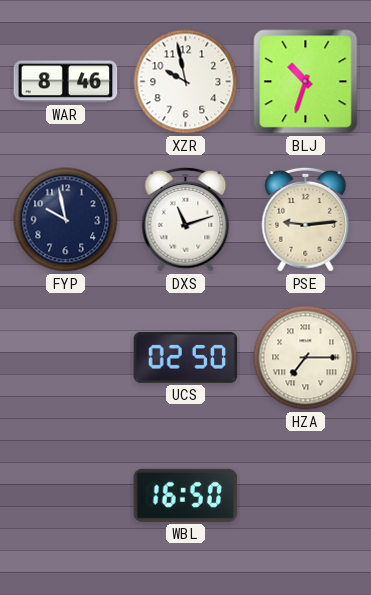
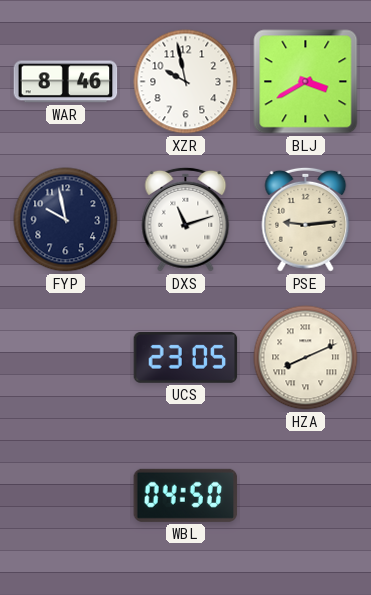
BLJ: 10:33 -> 3:40 (306, 82)
UCS: 02:50 -> 23:05 (186, 357)
HZA: 7:15 -> 8:11 (306, 358)
WBL: 16:50 -> 04:50 (186, 495)
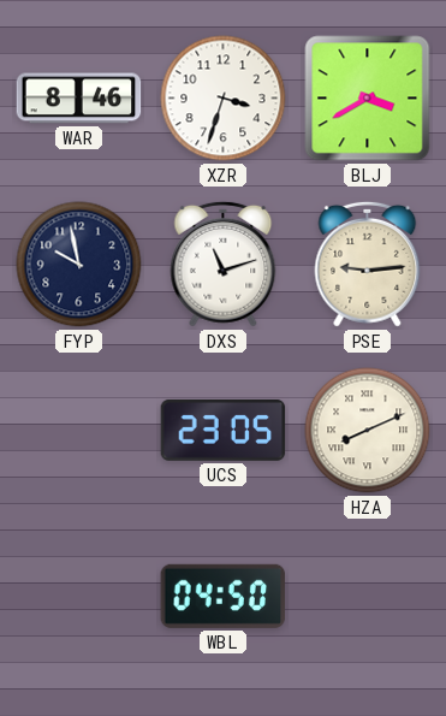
XZR: 9:58 -> 3:33 (224, 99)
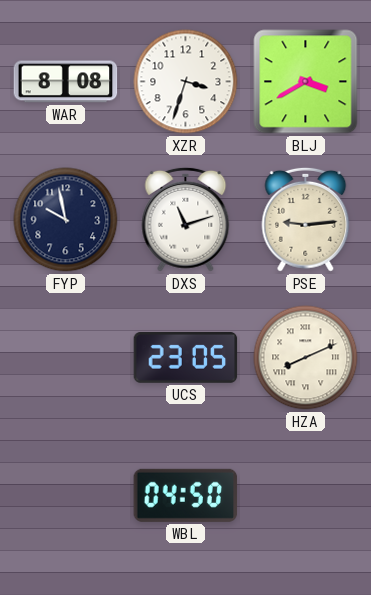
WAR: 8:46 -> 8:08 (66, 82)
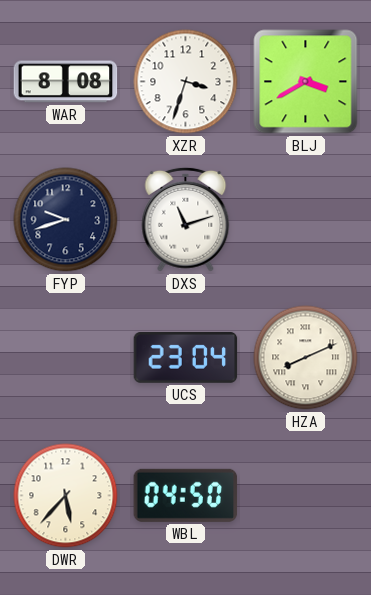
FYP: 9:58 -> 9:42 (66, 220)
PSE: 9:14 -> none (306, 219)
UCS: 23:05 -> 23:04 (186, 357)
DWR: none -> 5:37 (66, 496)
